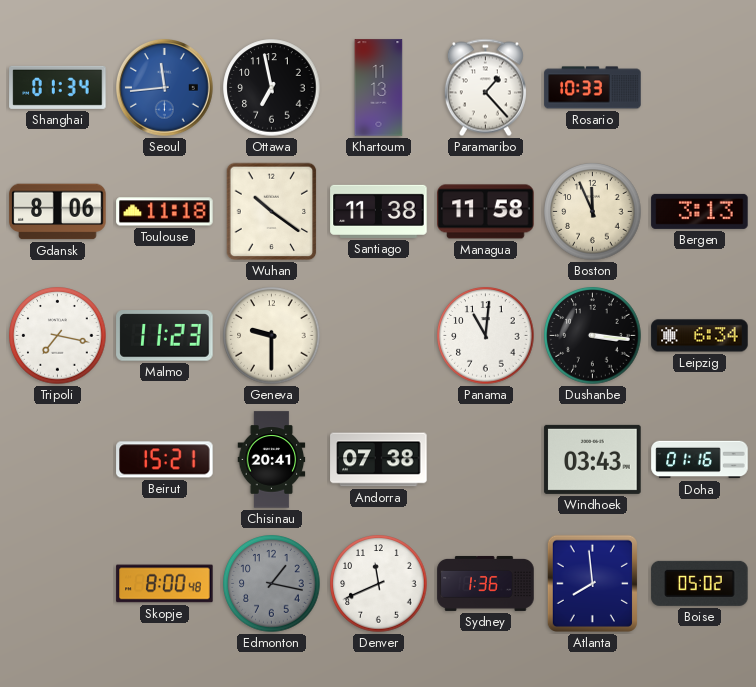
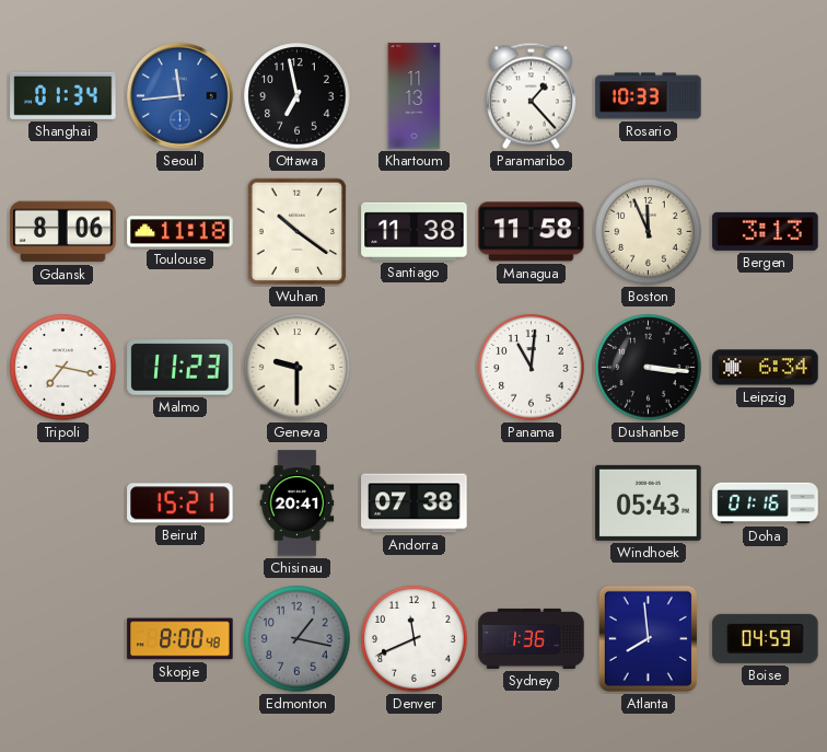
Windhoek: 03:43 -> 05:43 (649, 502)
Boise: 05:02 -> 04:59 (766, 638)
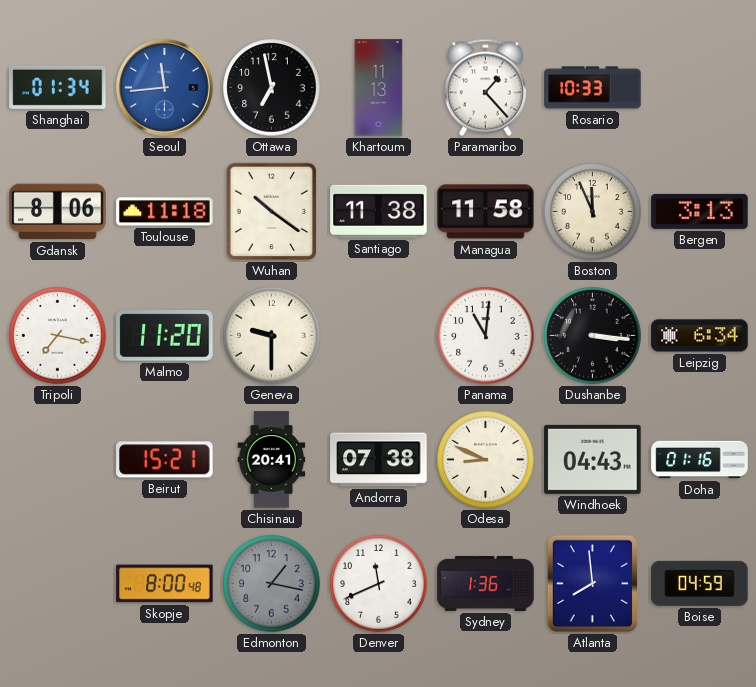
Malmo: 11:23 -> 11:20 (165, 336)
Odesa: none -> 8:49 (486, 460)
Windhoek: 05:43 -> 04:43 (593, 459)
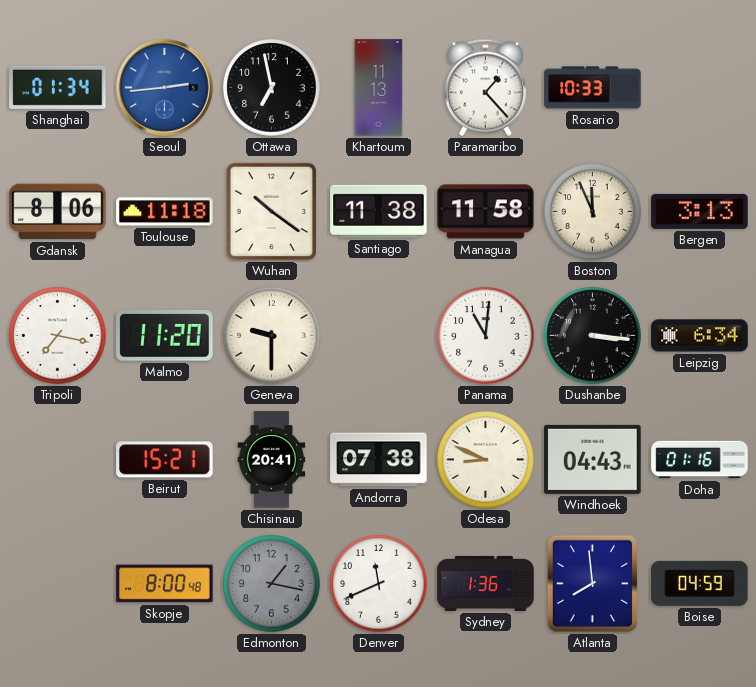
Seoul: 11:44 -> 2:44 (165, 88)
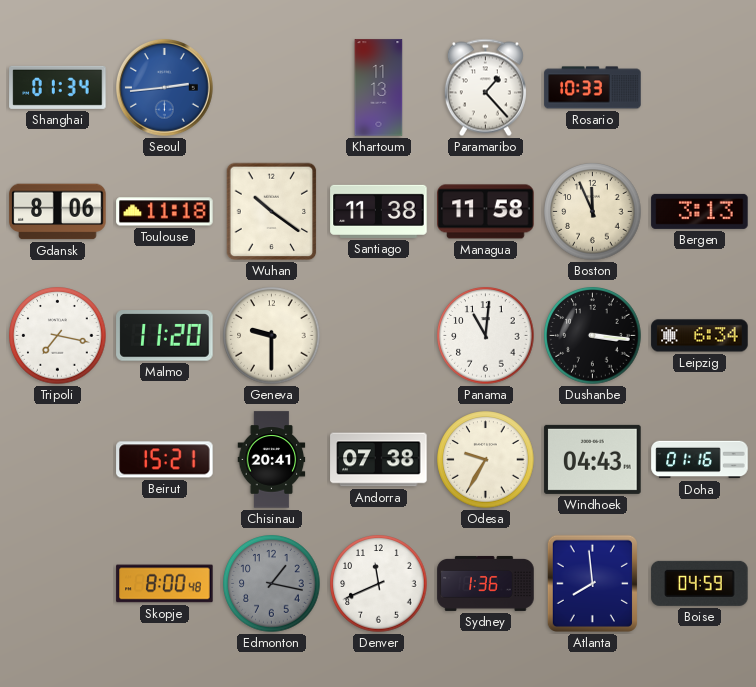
Ottawa: 6:58 -> none (272, 88)
Odesa: 8:49 -> 9:35 (486, 460)
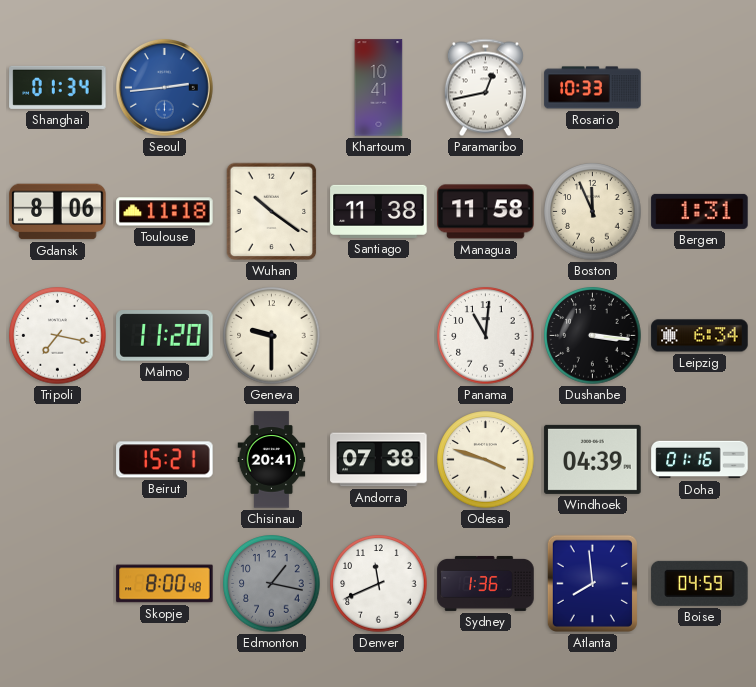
Khartoum: 11:13 -> 10:41 (379, 88)
Paramaribo: 1:23 -> 12:43 (485, 88)
Bergen: 3:13 -> 1:31 (700, 211)
Odesa: 9:35 -> 3:48 (486, 460)
Windhoek: 04:43 -> 04:39 (593, 459)
